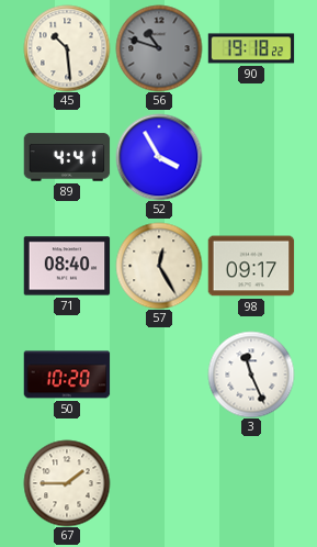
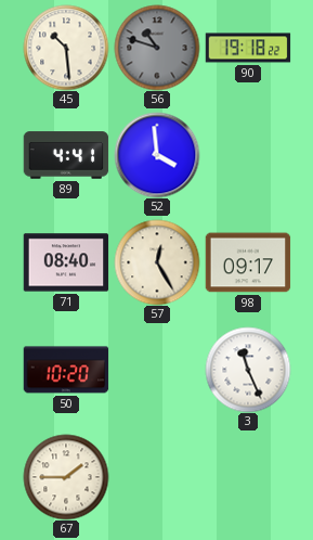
52: 3:55 -> 3:59 (157, 155)
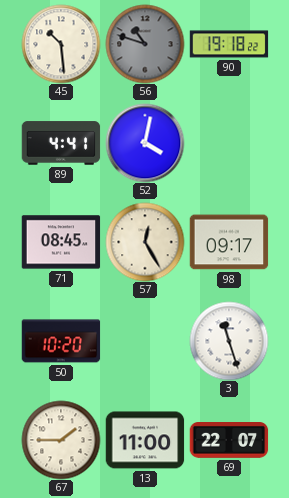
52: 3:59 -> 4:02 (145, 143)
71: 08:40 -> 08:45 (61, 242)
3: 11:26 -> 11:27 (229, 341)
13: none -> 11:00 (145, 440)
69: none -> 22:07 (229, 441)
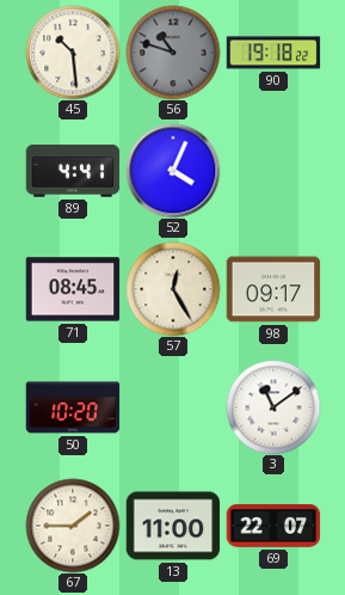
52: 4:02 -> 4:04 (173, 171)
3: 11:27 -> 11:09 (273, 407)
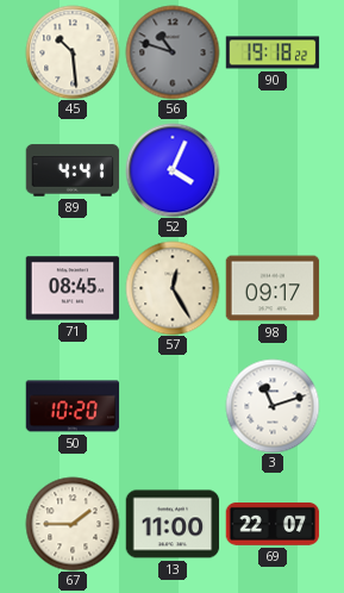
3: 11:09 -> 11:12 (273, 406)
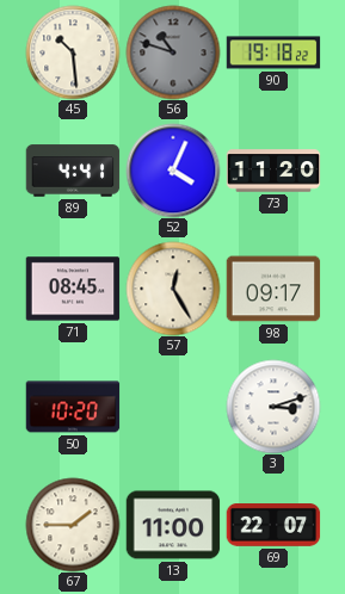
73: none -> 11:20 (273, 171)
3: 11:12 -> 3:12 (273, 407)
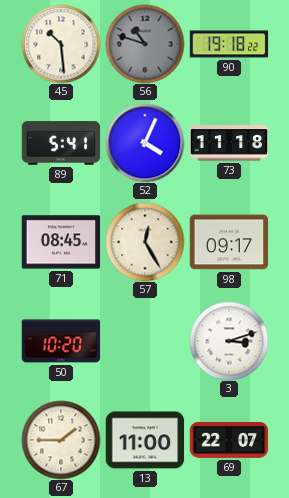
89: 4:41 -> 5:41 (61, 143)
73: 11:20 -> 11:18 (229, 143)
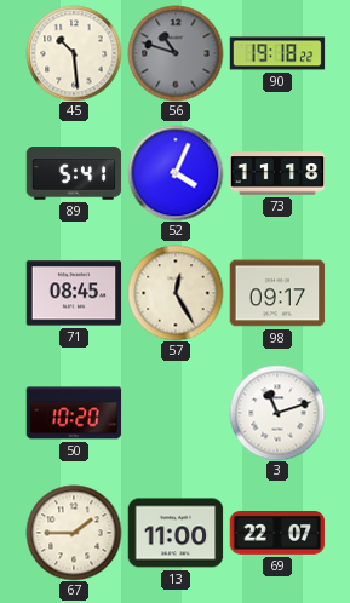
3: 3:12 -> 11:12 (277, 413)
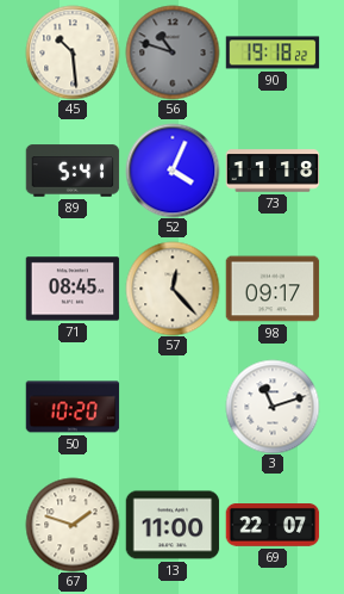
57: 12:25 -> 12:23 (173, 289)
67: 1:45 -> 1:48 (73, 525)
